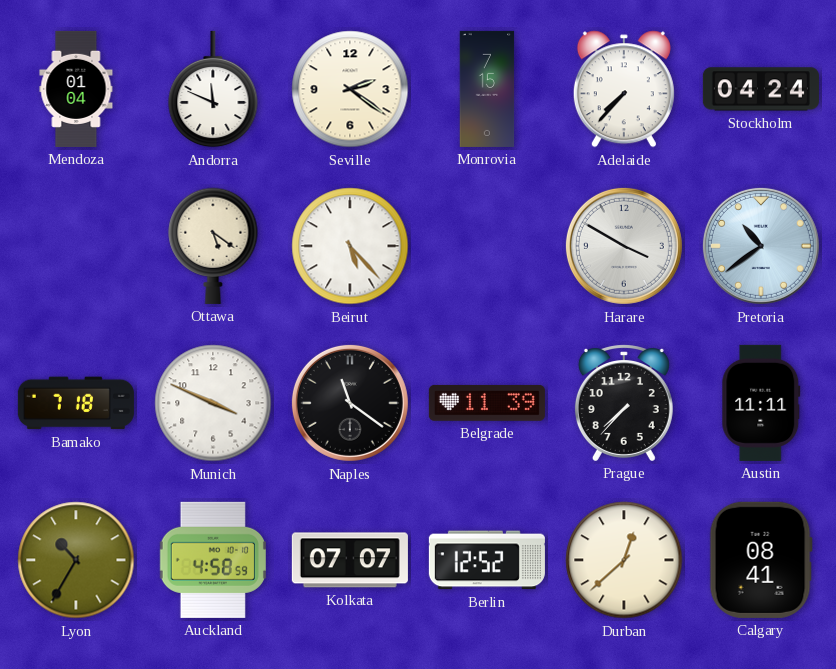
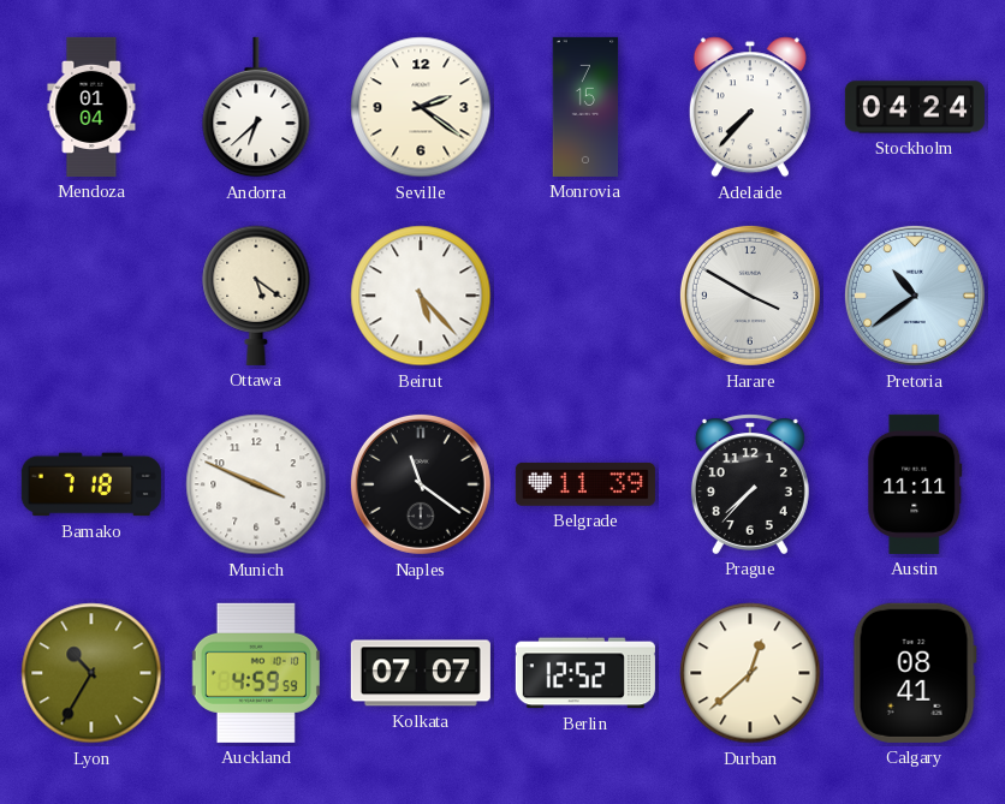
Andorra: 11:49 -> 6:38 (256, 107)
Auckland: 4:58 -> 4:59 (256, 673)
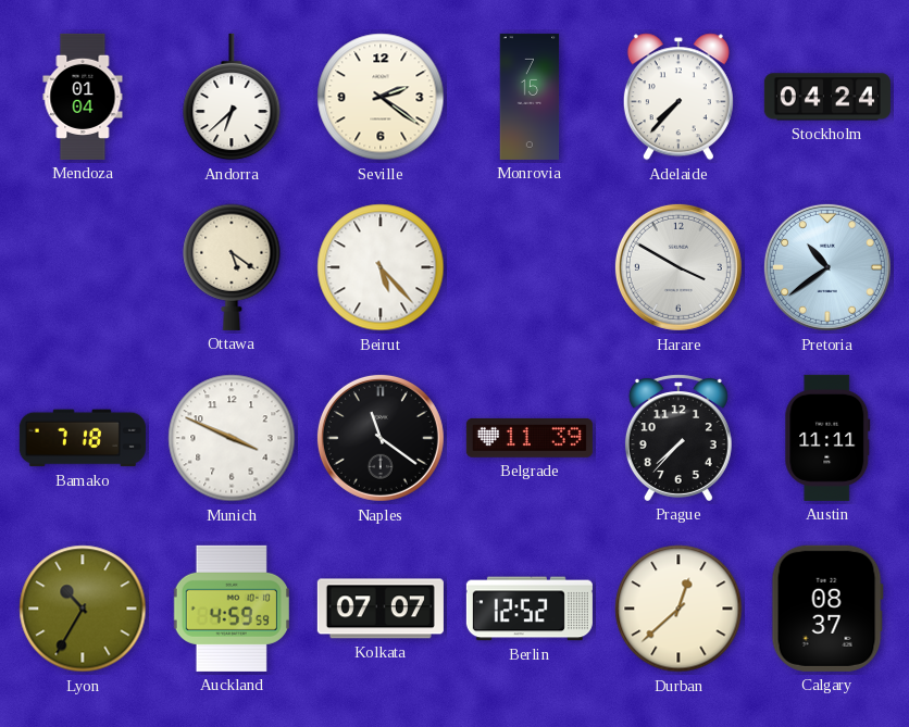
Calgary: 08:41 -> 08:37 (827, 609)
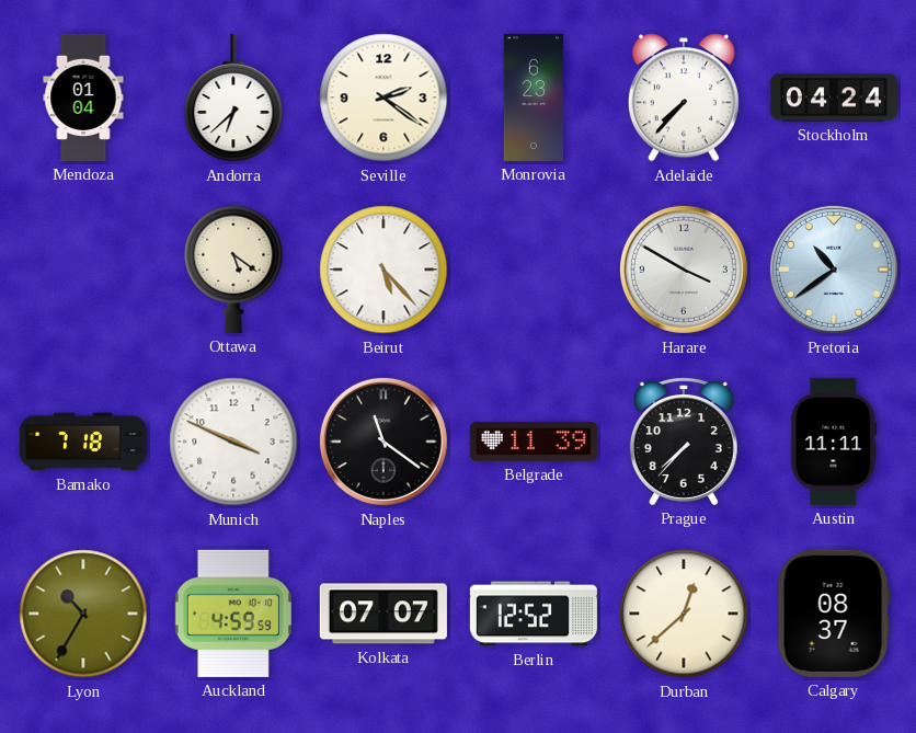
Monrovia: 7:15 -> 6:23 (534, 98)
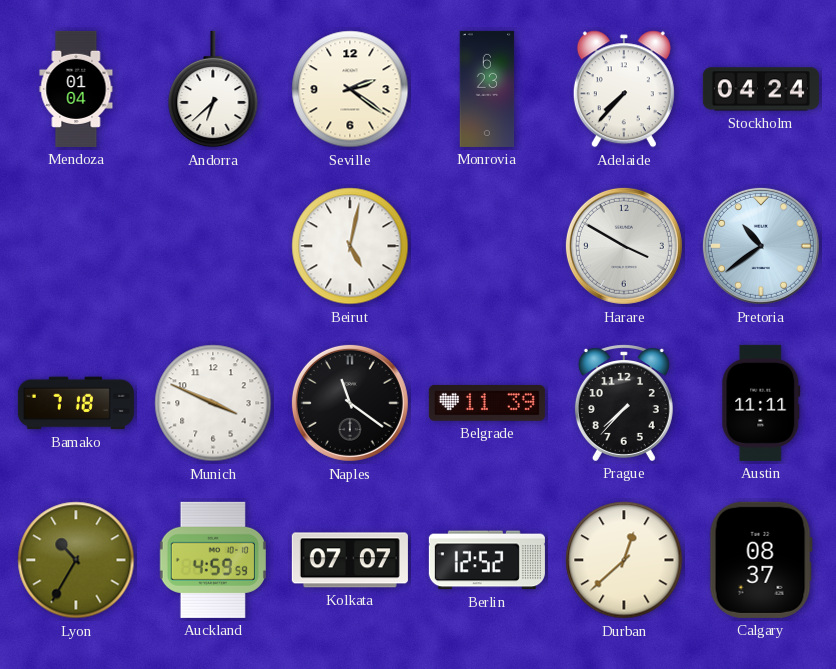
Ottawa: 5:21 -> none (233, 270)
Beirut: 5:23 -> 5:02 (350, 246)
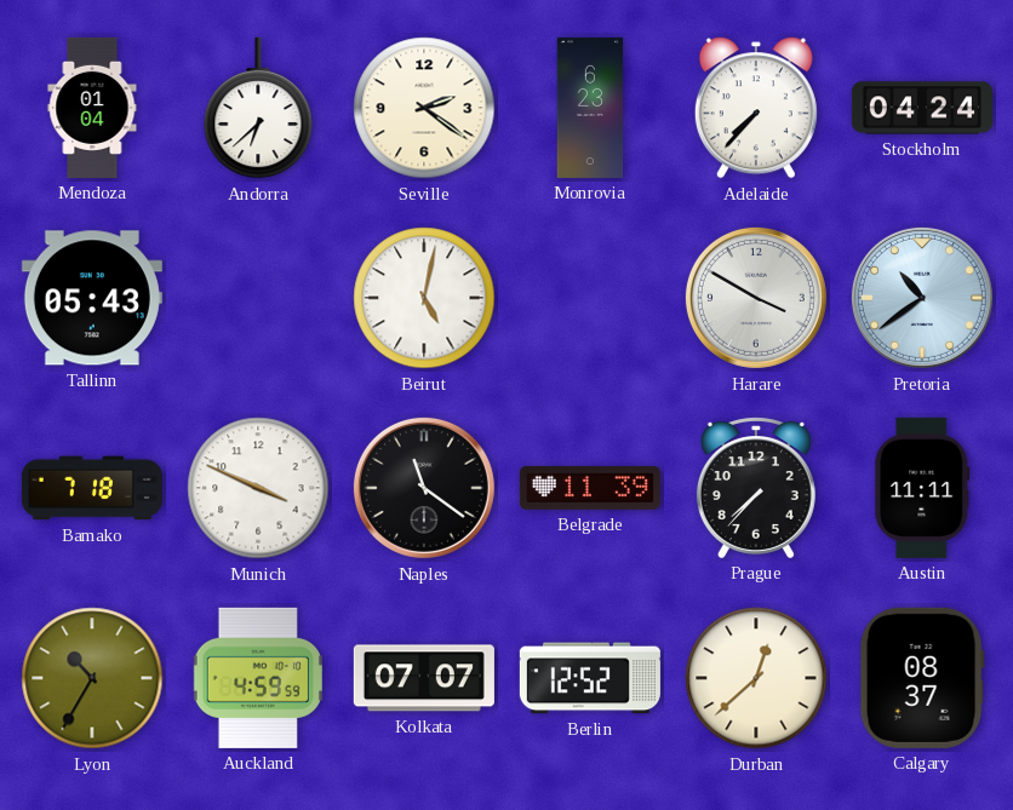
Tallinn: none -> 05:43 (92, 298)
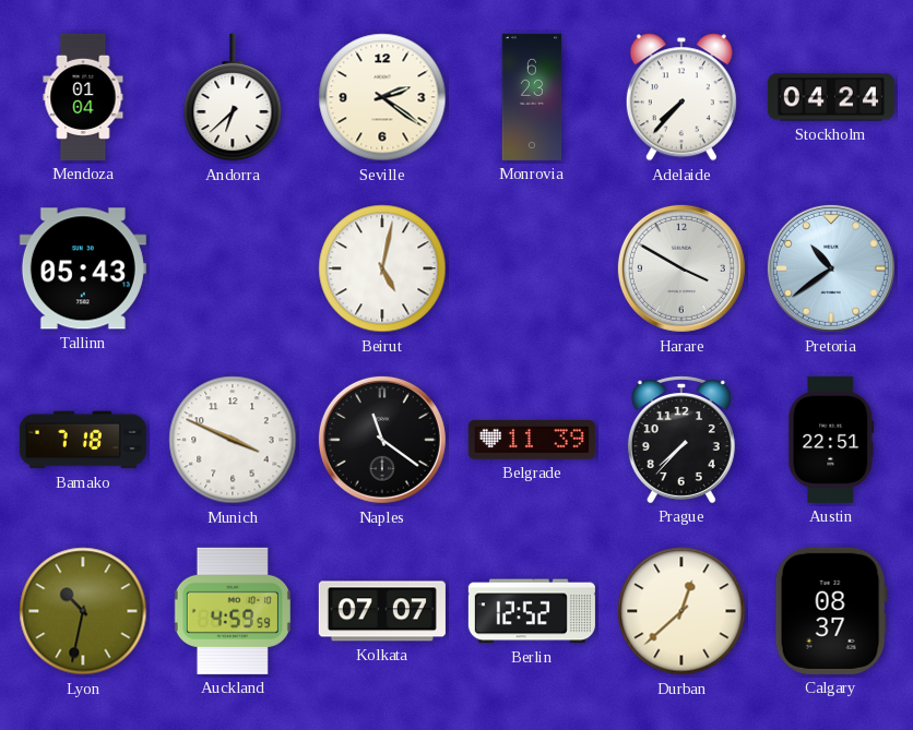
Austin: 11:11 -> 22:51 (831, 440)
Lyon: 10:35 -> 10:32 (83, 611)
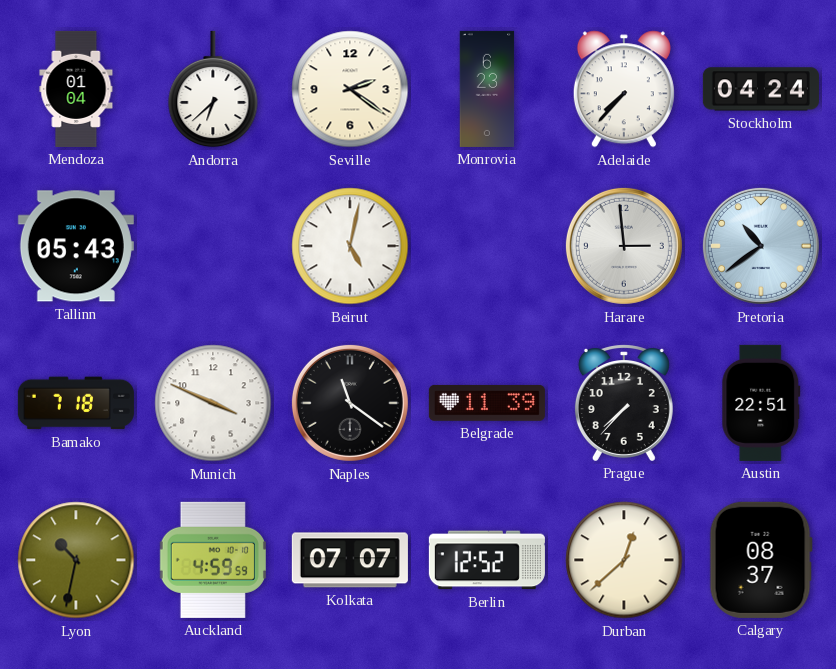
Harare: 3:50 -> 2:59 (624, 246)
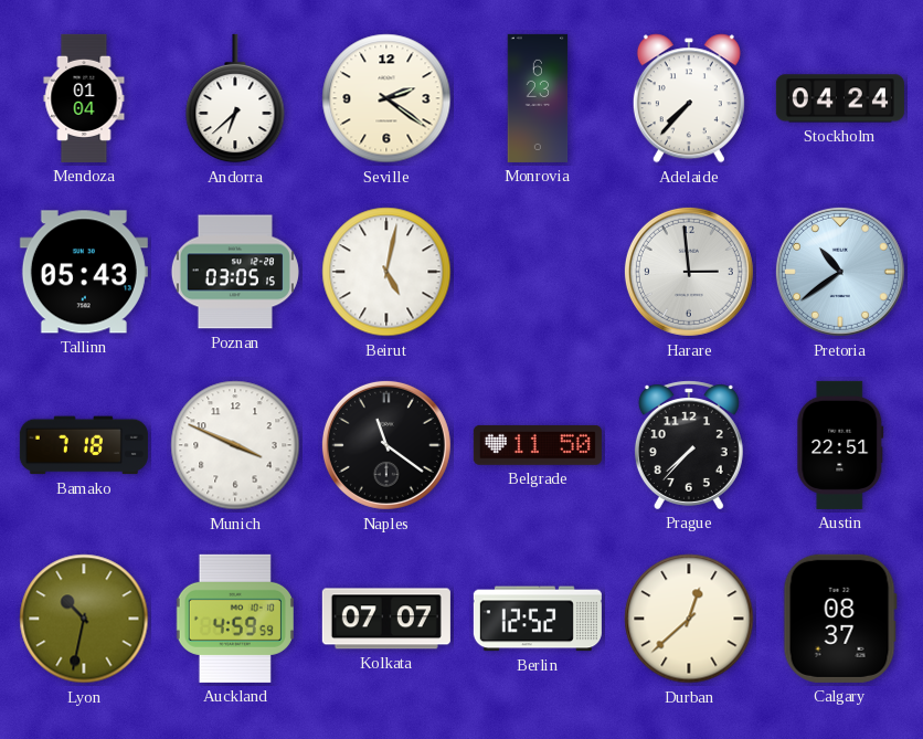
Poznan: none -> 03:05 (235, 272)
Belgrade: 11:39 -> 11:50 (538, 445)
